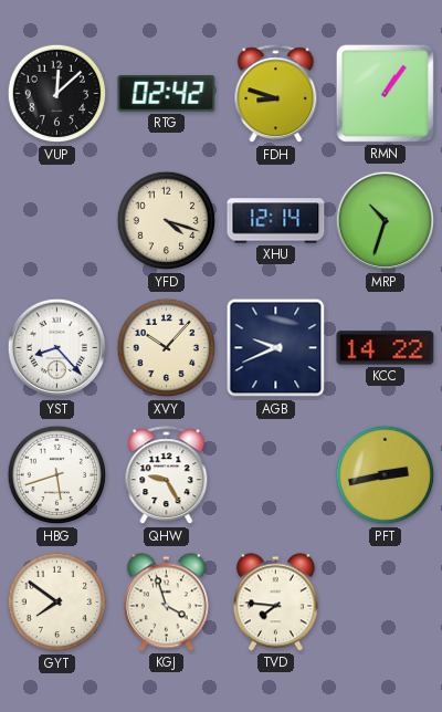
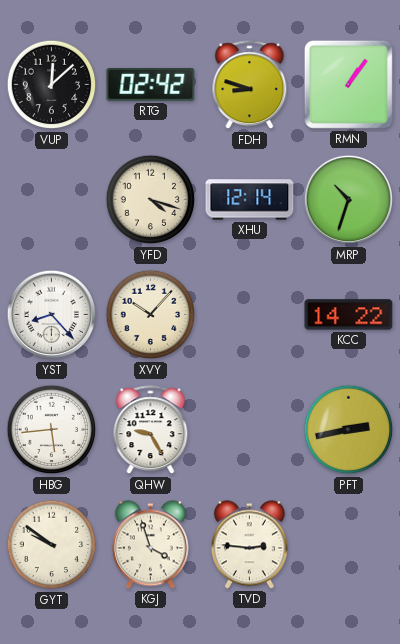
AGB: 9:41 -> none (276, 348)
HBG: 5:42 -> 5:44 (52, 430)
GYT: 7:51 -> 9:51 (52, 545)
TVD: 7:46 -> 2:46 (249, 545)
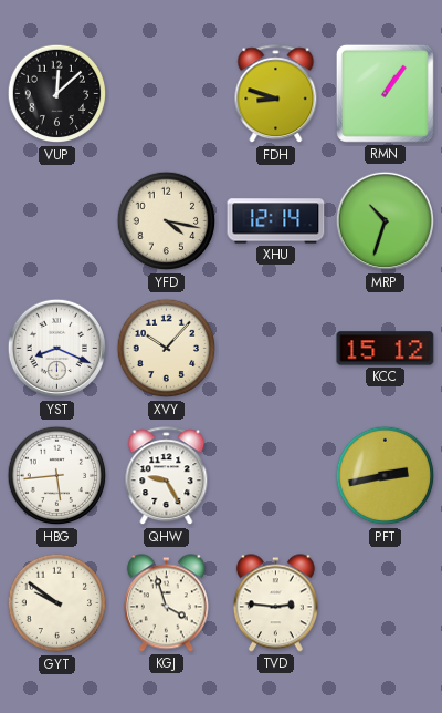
RTG: 02:42 -> none (151, 84)
YFD: 4:18 -> 4:17 (167, 221)
YST: 8:23 -> 8:19 (57, 349)
KCC: 14:22 -> 15:12 (386, 349)
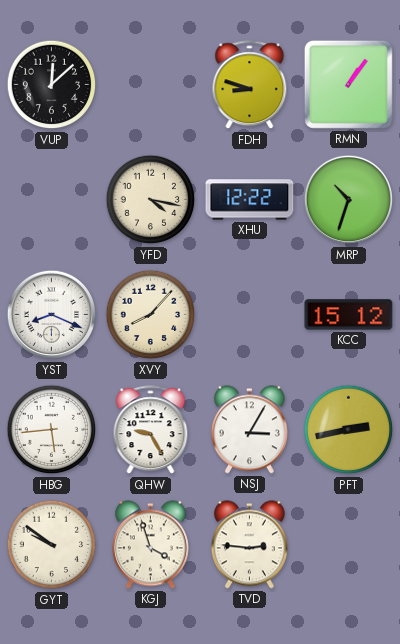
XHU: 12:14 -> 12:22 (250, 200)
XVY: 10:07 -> 8:07 (151, 315)
NSJ: none -> 3:05 (249, 430)
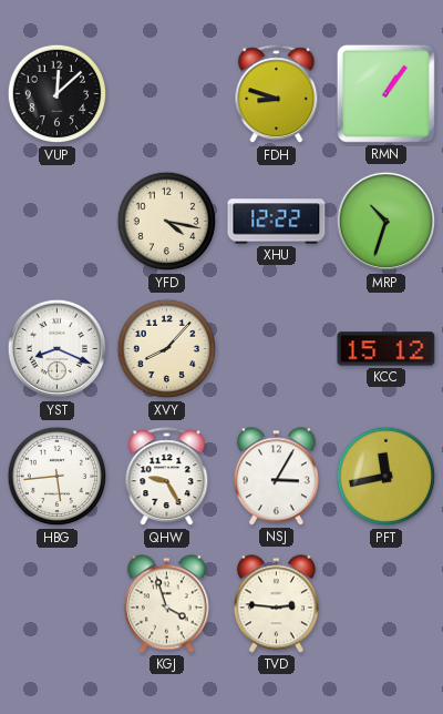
PFT: 2:43 -> 11:43 (387, 477)
GYT: 9:51 -> none (52, 545)
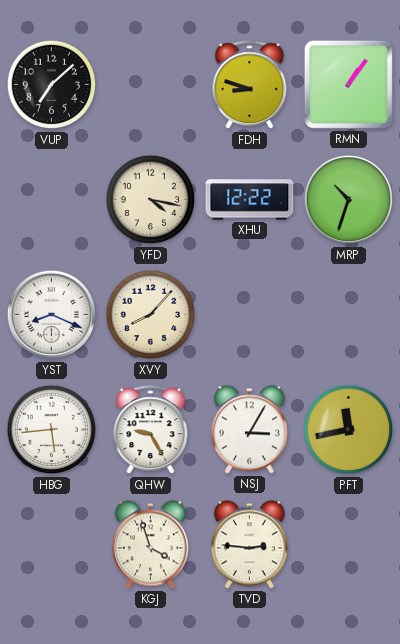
VUP: 12:08 -> 7:08 (52, 85)
KCC: 15:12 -> none (387, 349)
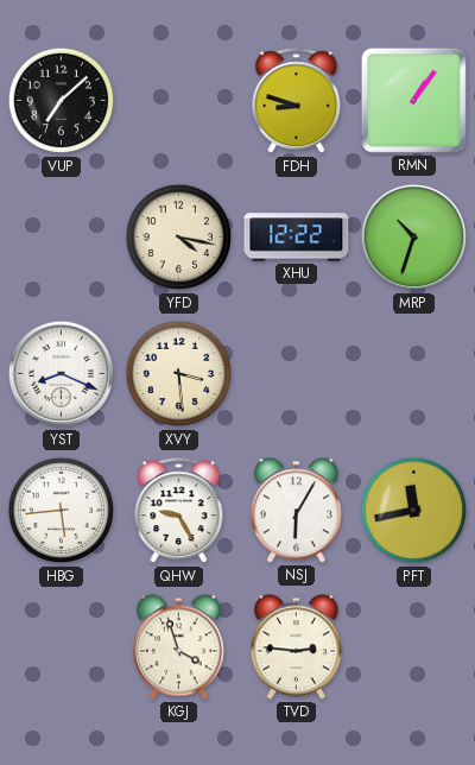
XVY: 8:07 -> 3:29 (179, 374)
NSJ: 3:05 -> 6:05 (296, 511)
